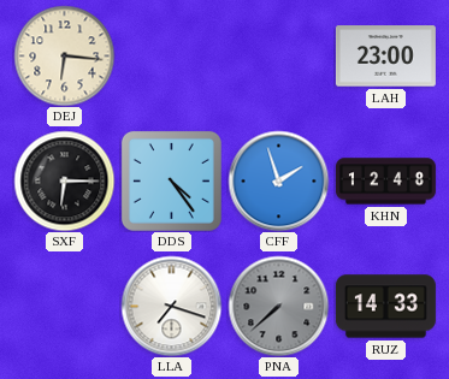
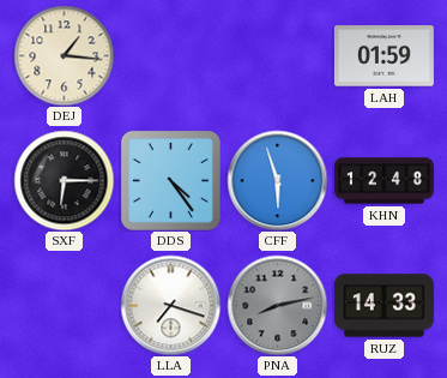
DEJ: 6:16 -> 1:16 (64, 55)
LAH: 23:00 -> 01:59 (383, 56)
CFF: 1:57 -> 5:57 (277, 180)
PNA: 7:38 -> 8:13 (277, 305)
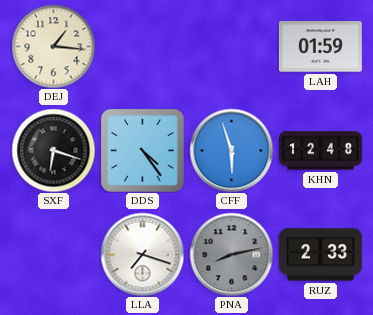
SXF: 6:15 -> 6:18 (53, 150)
RUZ: 14:33 -> 2:33 (320, 255)
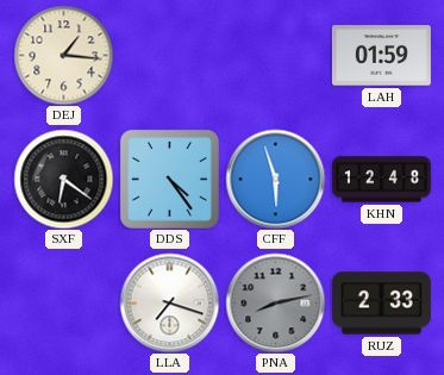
SXF: 6:18 -> 6:21 (63, 179)
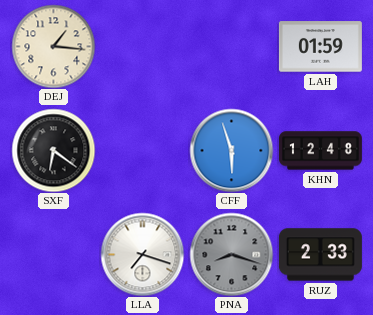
DDS: 4:24 -> none (169, 179)
PNA: 8:13 -> 8:18 (231, 254)
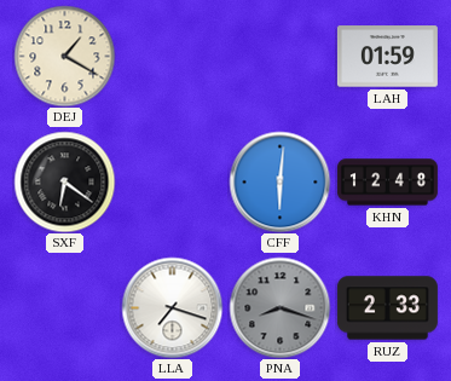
DEJ: 1:16 -> 1:20 (64, 56)
CFF: 5:57 -> 6:01 (279, 181)
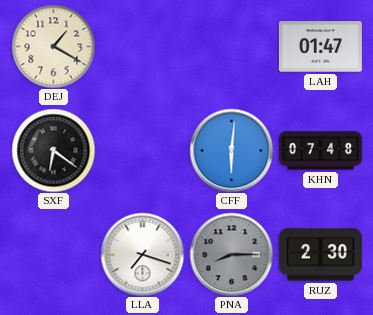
LAH: 01:59 -> 01:47 (320, 47)
KHN: 12:48 -> 07:48 (320, 151)
PNA: 8:18 -> 8:15 (231, 254)
RUZ: 2:33 -> 2:30 (320, 255)
